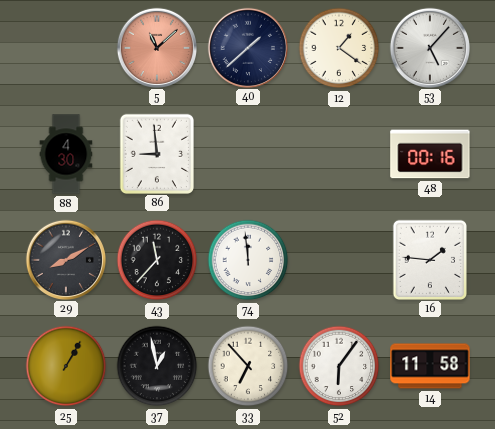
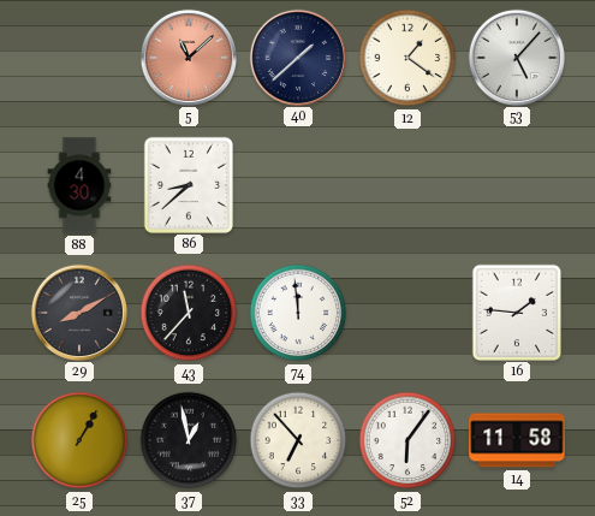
86: 8:59 -> 8:38 (188, 184)
48: 00:16 -> none (430, 154)
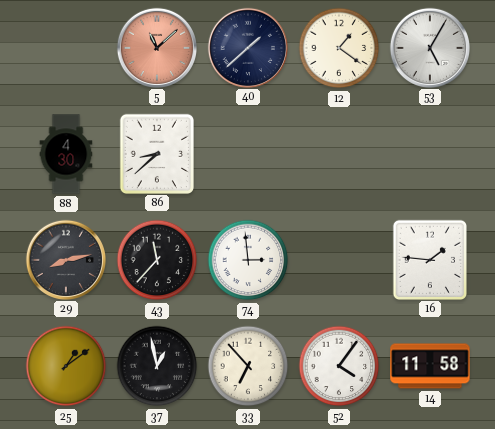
53: 5:07 -> 5:05 (429, 47)
29: 8:10 -> 8:13 (65, 259)
74: 11:59 -> 2:59 (248, 260)
25: 1:05 -> 1:09 (66, 366)
52: 6:06 -> 4:06 (339, 366)
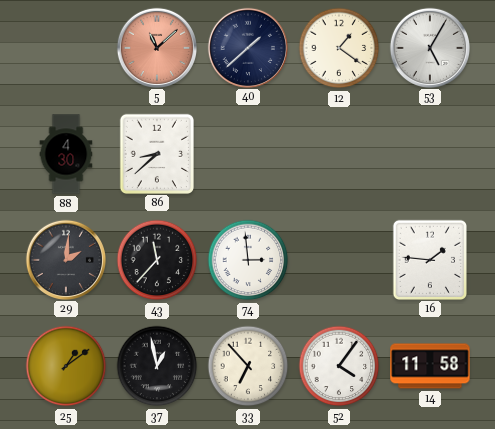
29: 8:13 -> 2:01 (65, 259)
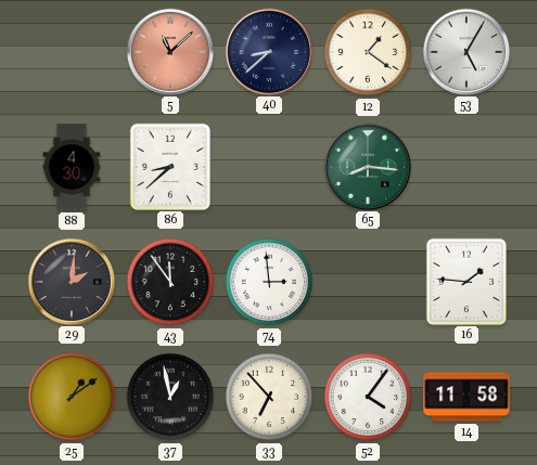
40: 1:38 -> 8:38 (268, 51)
65: none -> 8:16 (367, 166)
43: 11:37 -> 11:54 (170, 282)
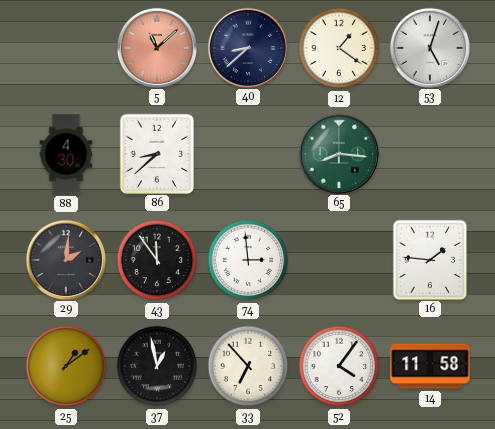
53: 5:05 -> 5:03 (429, 47)
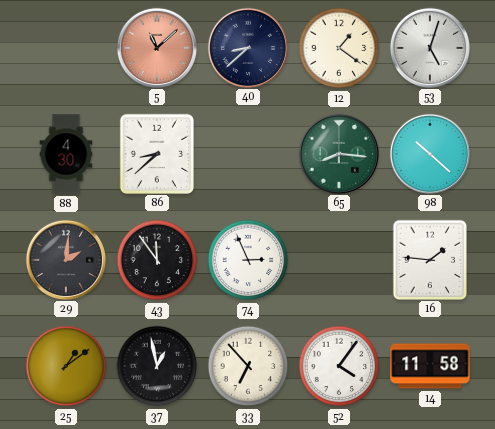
98: none -> 10:22 (429, 153)
74: 2:59 -> 2:56 (248, 260)
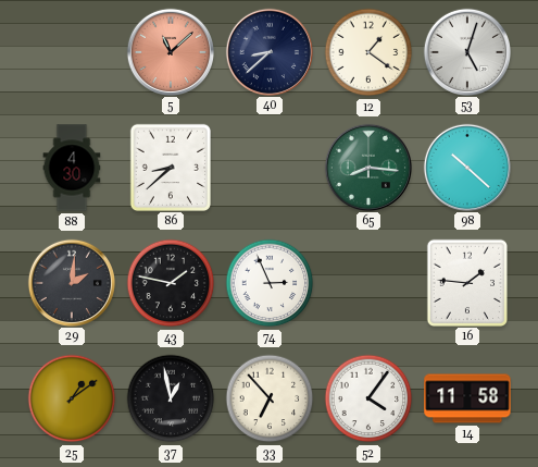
43: 11:54 -> 1:47 (171, 283)
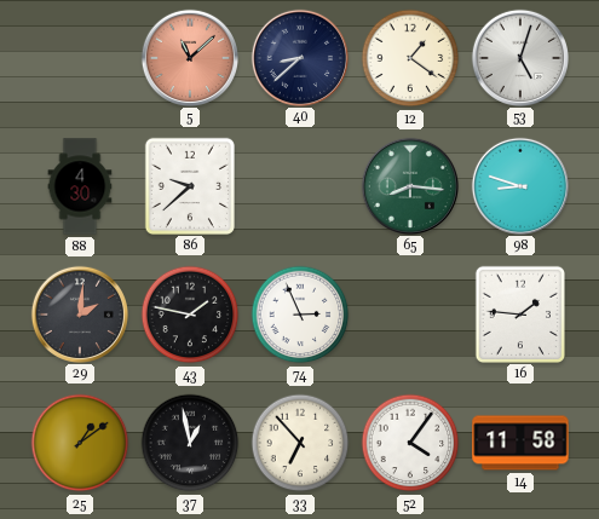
86: 8:38 -> 9:38 (189, 185)
98: 10:22 -> 8:48 (519, 185)
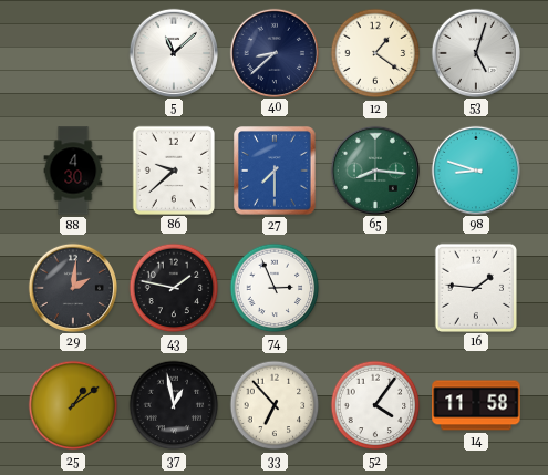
5 dial: salmon -> white (173, 52)
27: none -> 7:30 (275, 171)
